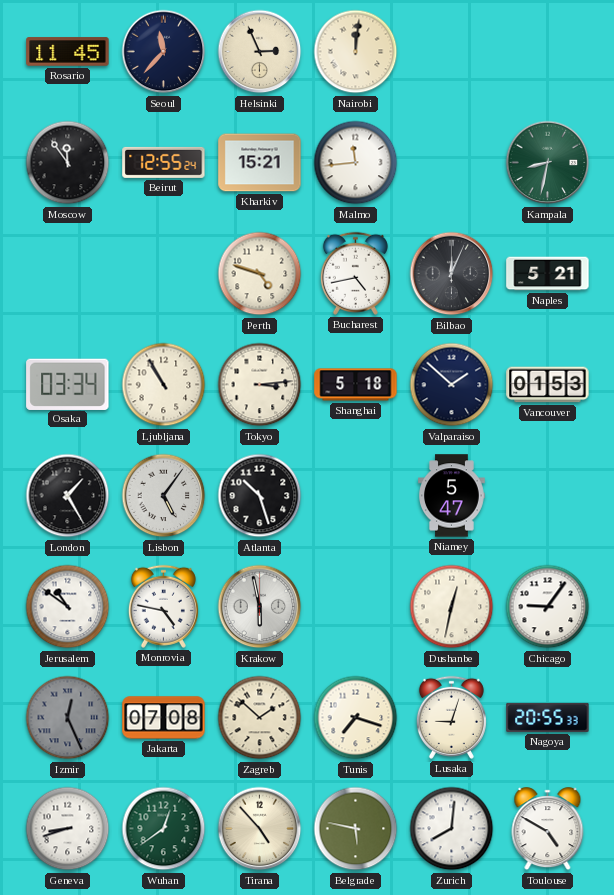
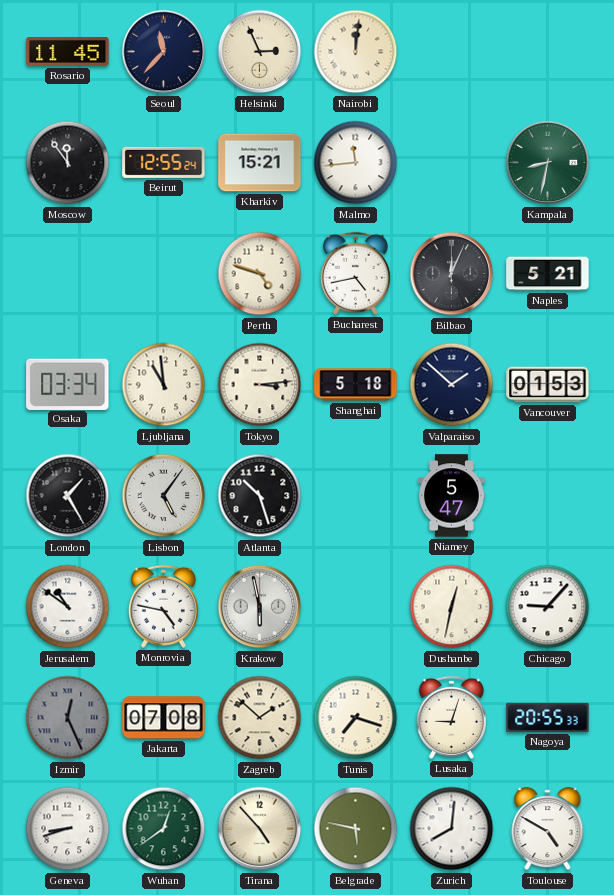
Ljubljana: 10:55 -> 10:59 (164, 385)
Chicago: 9:06 -> 9:07 (548, 607)
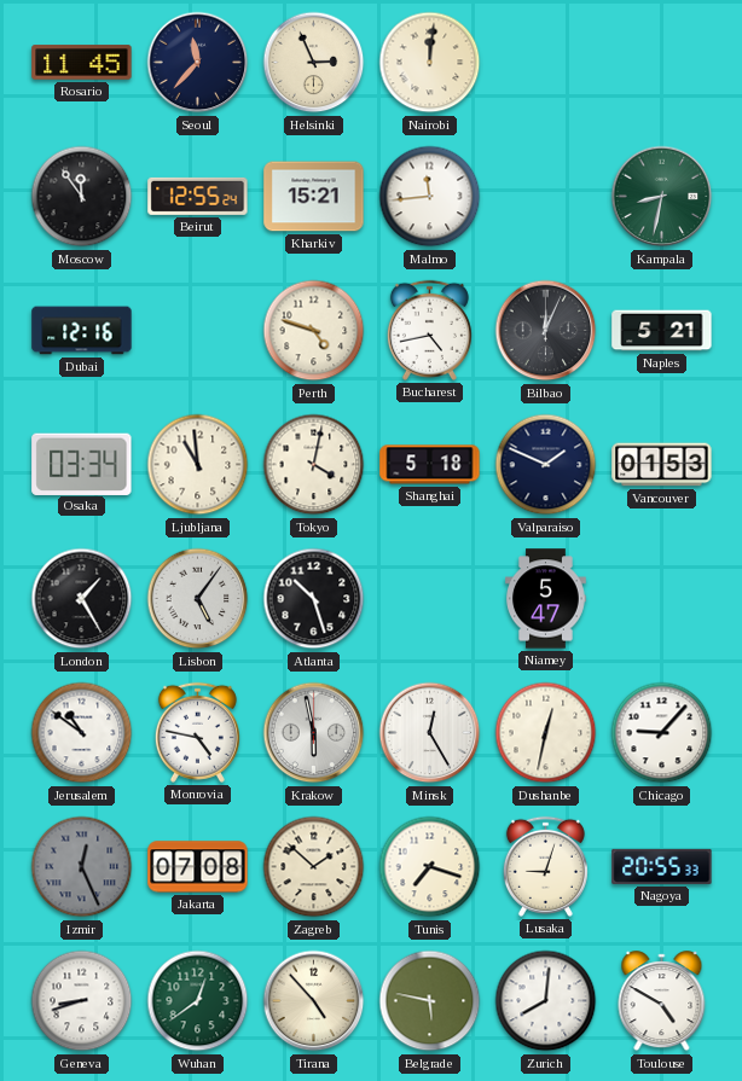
Dubai: none -> 12:16 (82, 331)
Tokyo: 3:14 -> 4:02 (314, 465)
Valparaiso: 1:52 -> 1:49 (546, 465)
Minsk: none -> 12:25 (430, 733)
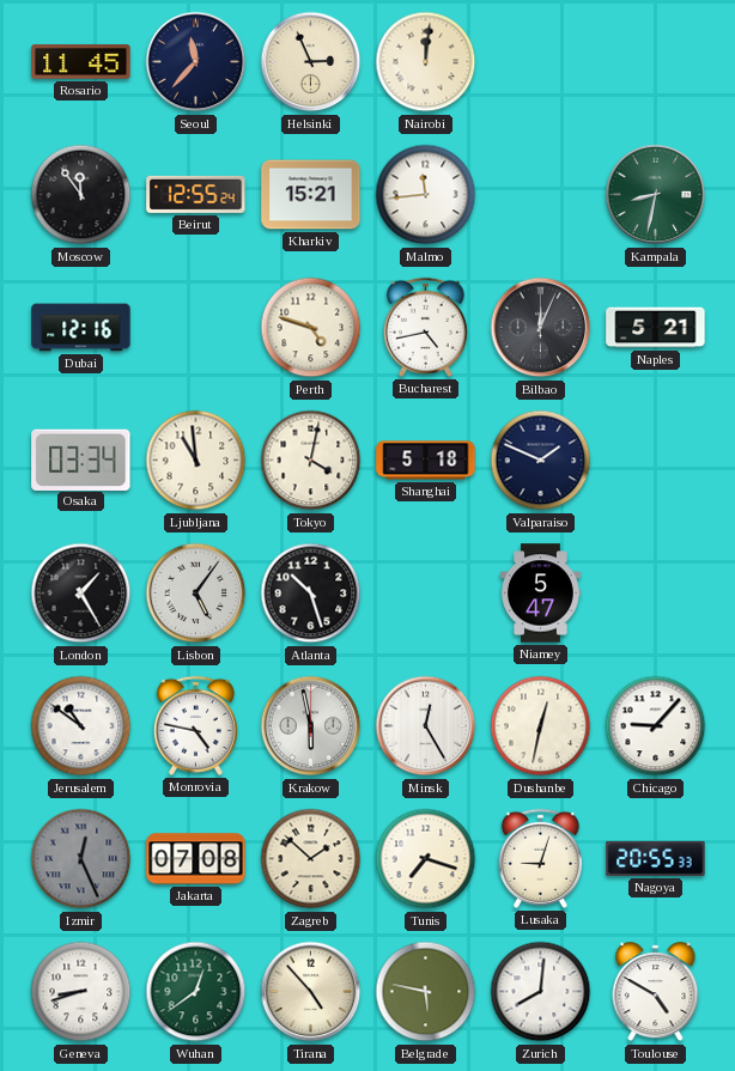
Vancouver: 01:53 -> none (662, 465)
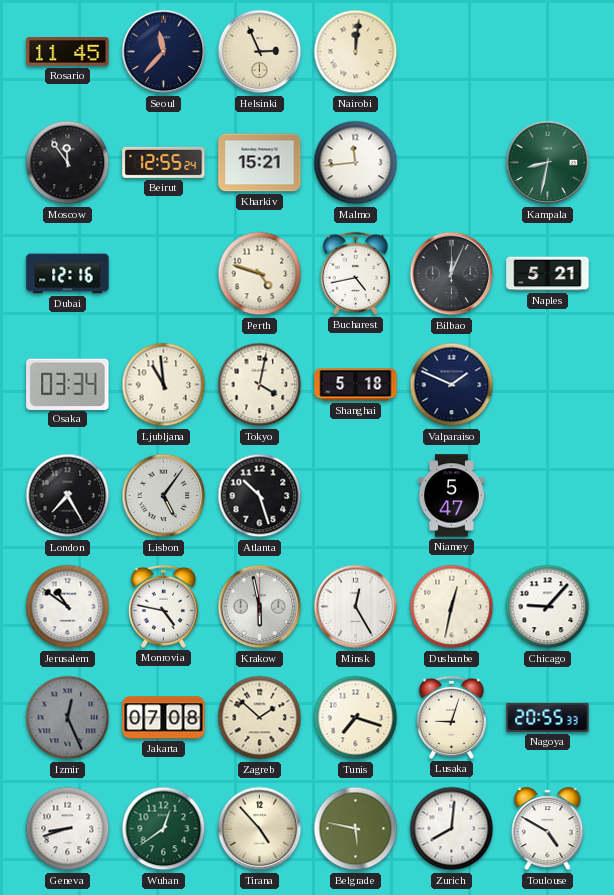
London: 1:25 -> 7:25 (68, 496)
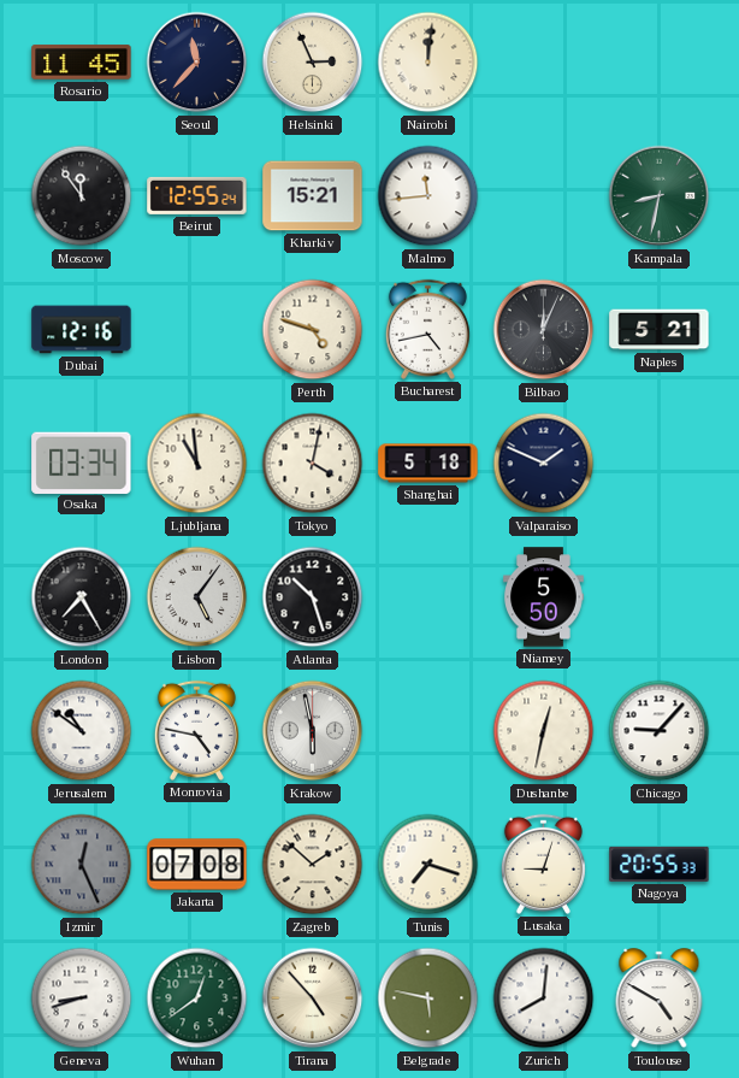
Niamey: 5:47 -> 5:50 (544, 597)
Minsk: 12:25 -> none (356, 607)
